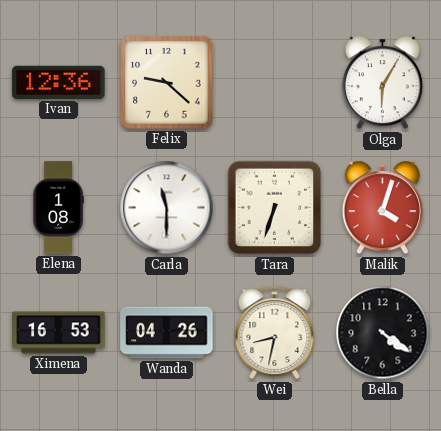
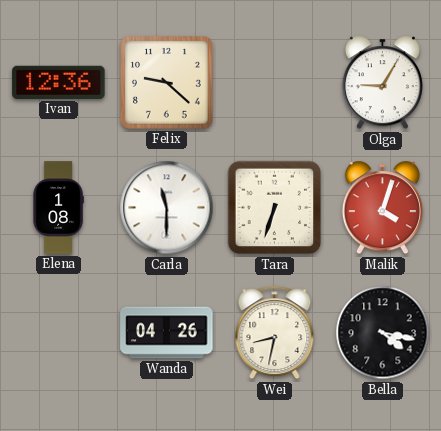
Olga: 6:05 -> 9:05 (382, 83)
Ximena: 16:53 -> none (59, 333)
Bella: 4:21 -> 4:17 (383, 333)
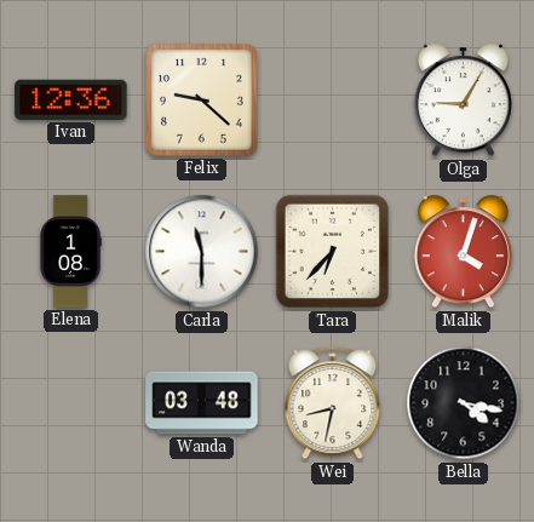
Tara: 6:33 -> 6:37 (333, 252)
Wanda: 04:26 -> 03:48 (202, 403)
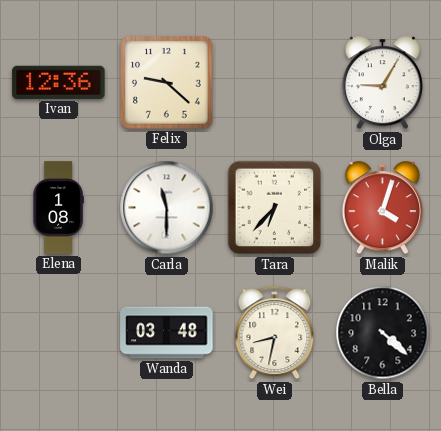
Bella: 4:17 -> 4:22 (383, 333)
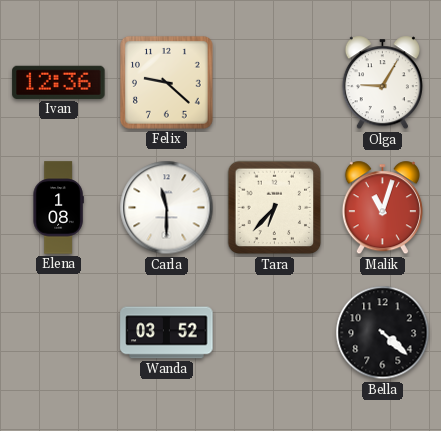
Malik: 4:03 -> 11:03 (382, 208)
Wanda: 03:48 -> 03:52 (167, 333)
Wei: 8:32 -> none (275, 333)
